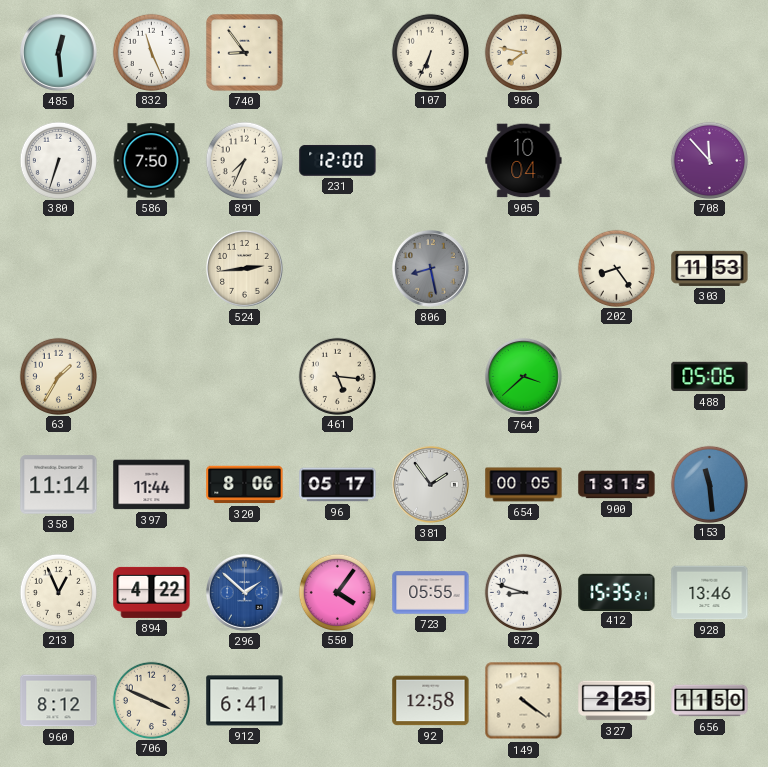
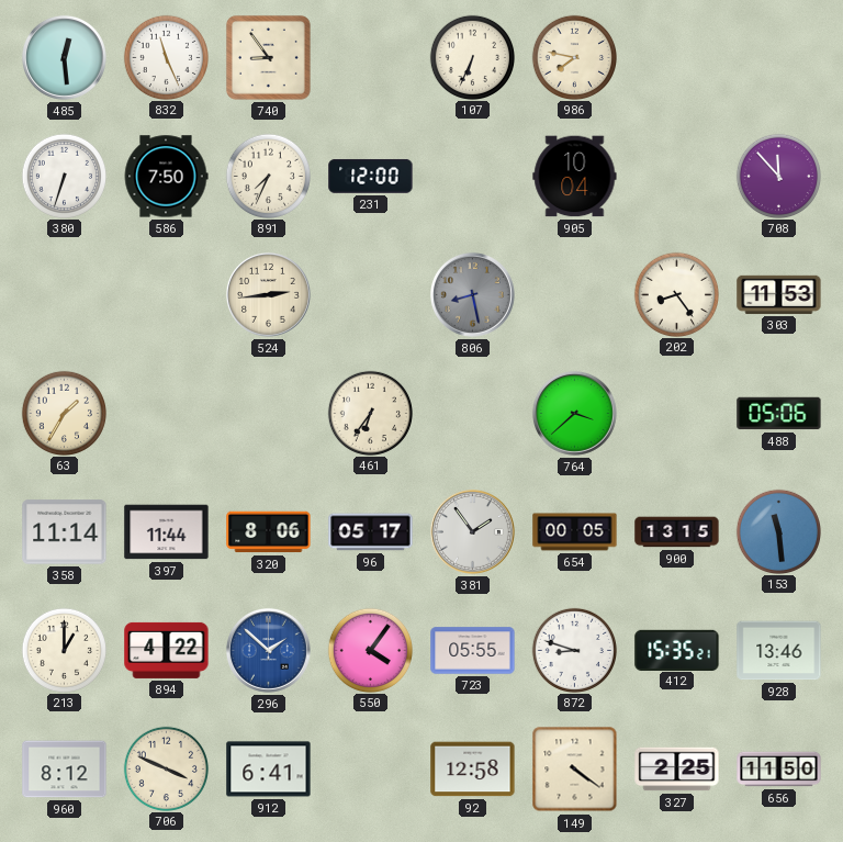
461: 5:16 -> 6:36 (370, 413)
213: 12:56 -> 1:00 (64, 650)
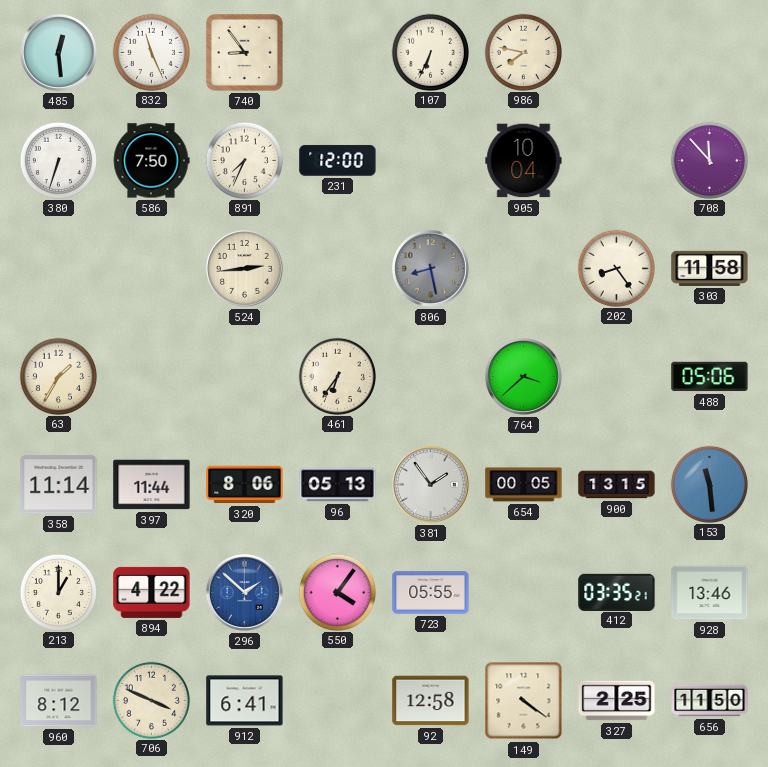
303: 11:53 -> 11:58 (710, 268)
96: 05:17 -> 05:13 (338, 485)
872: 8:48 -> none (574, 650)
412: 15:35 -> 03:35 (617, 592)
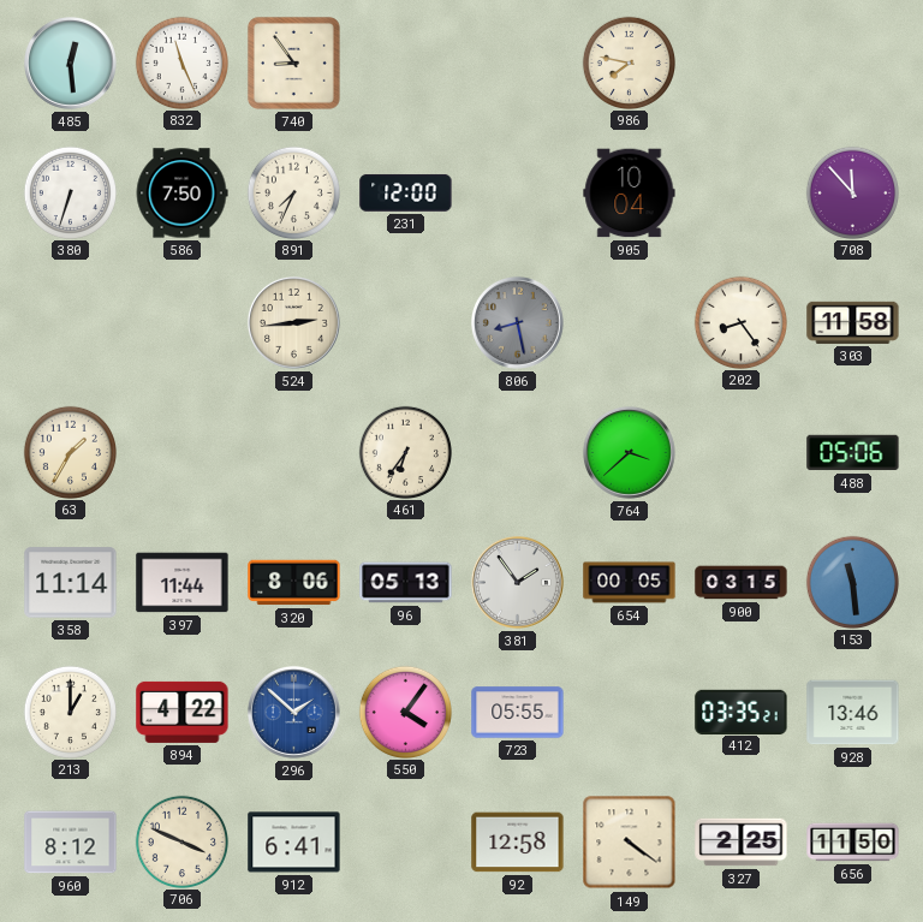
107: 6:34 -> none (430, 52)
900: 13:15 -> 03:15 (742, 583)
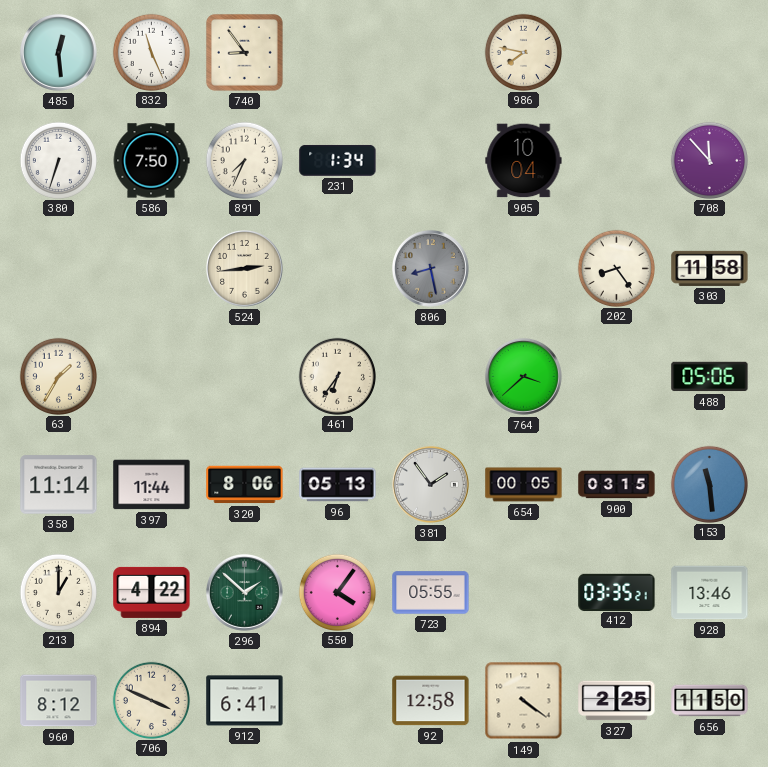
231: 12:00 -> 1:34 (338, 160)
296 dial: blue -> green (244, 592)
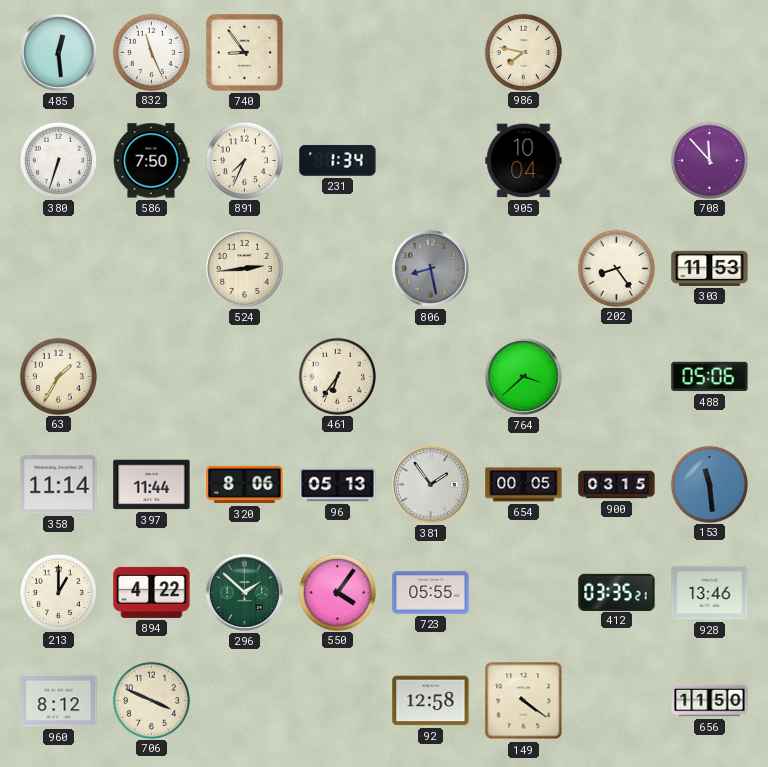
303: 11:58 -> 11:53 (710, 268)
912: 6:41 -> none (245, 701)
327: 2:25 -> none (617, 701)
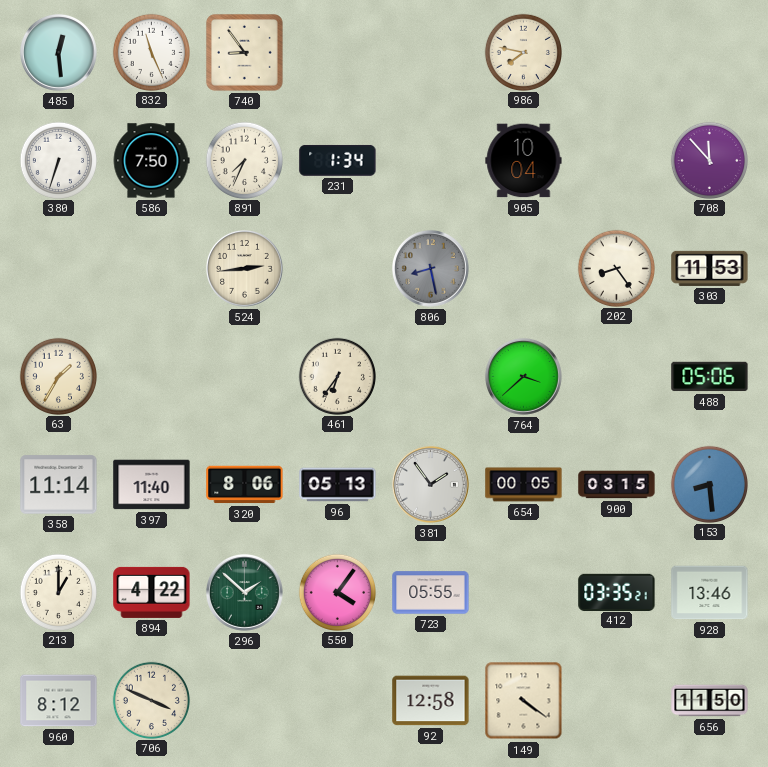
397: 11:44 -> 11:40 (152, 485)
153: 11:29 -> 8:29 (709, 484)
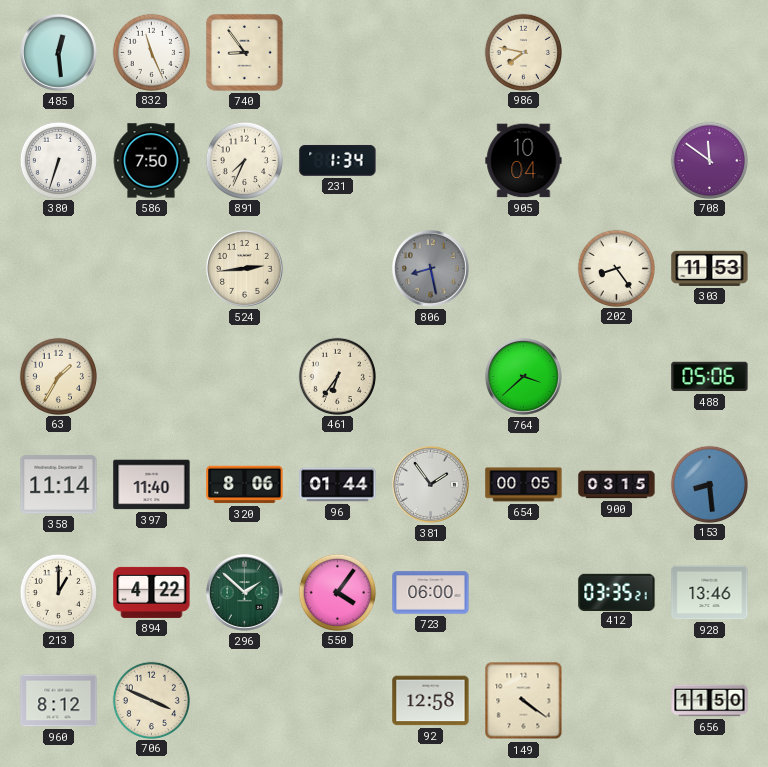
708: 11:53 -> 11:51 (709, 160)
96: 05:13 -> 01:44 (338, 485)
723: 05:55 -> 06:00 (431, 593)
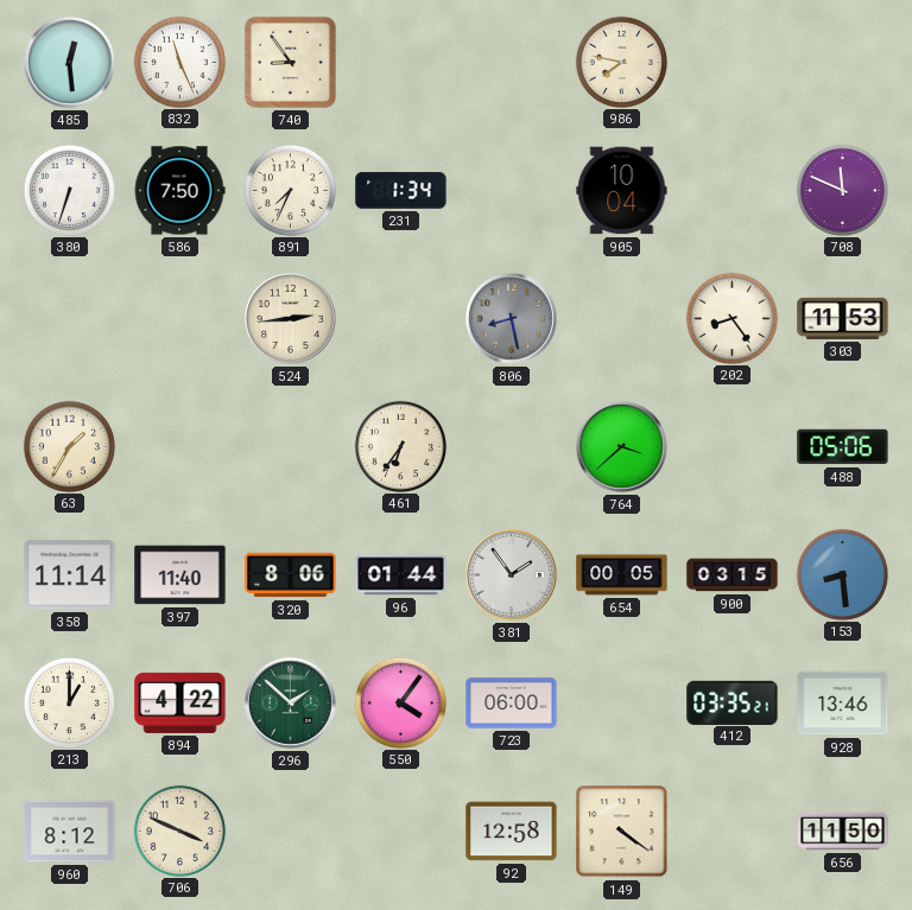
708: 11:51 -> 11:49 (842, 190)
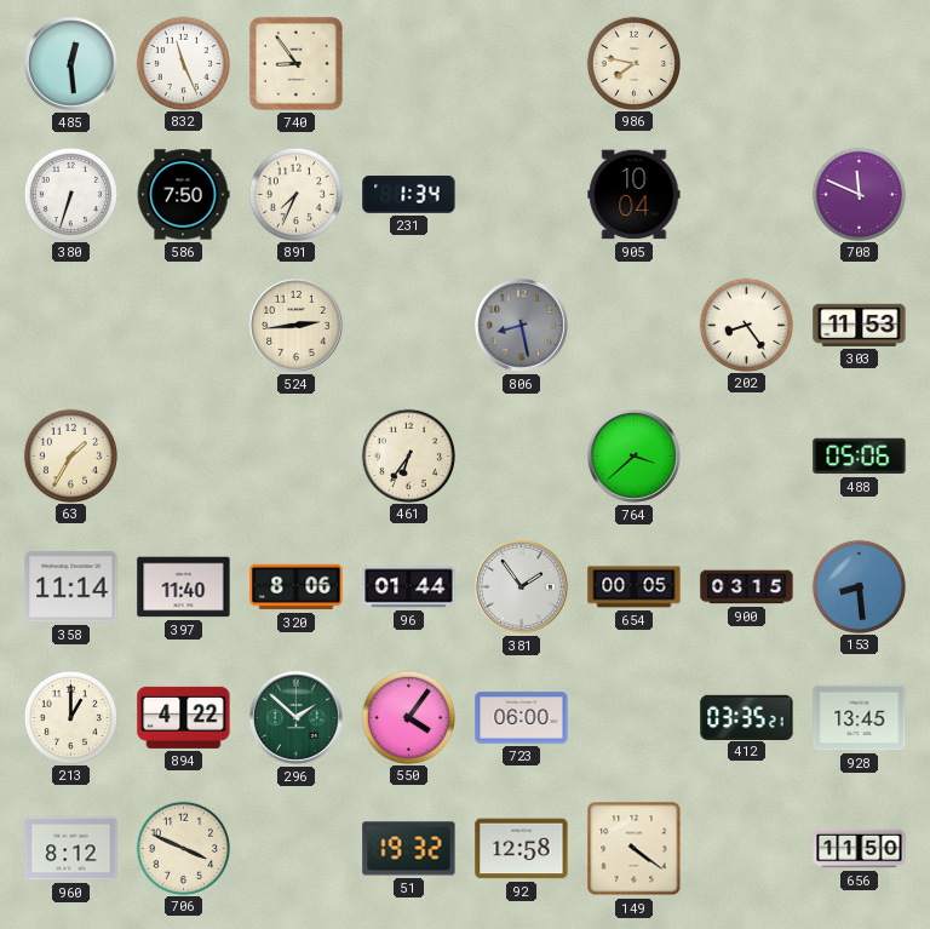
928: 13:46 -> 13:45 (860, 718)
51: none -> 19:32 (409, 849)
